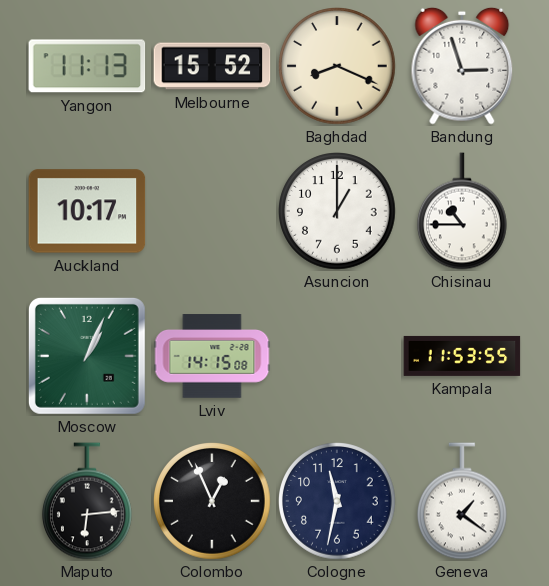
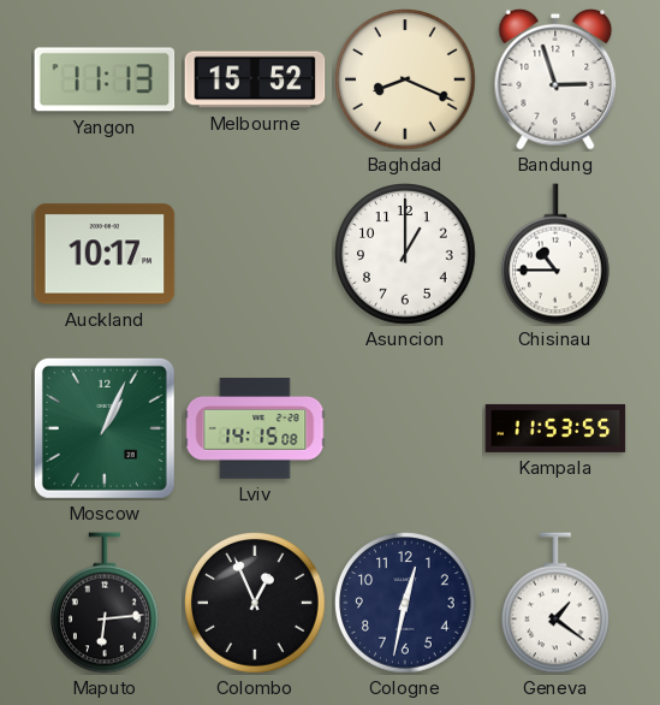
Cologne: 11:32 -> 12:32 (406, 604)
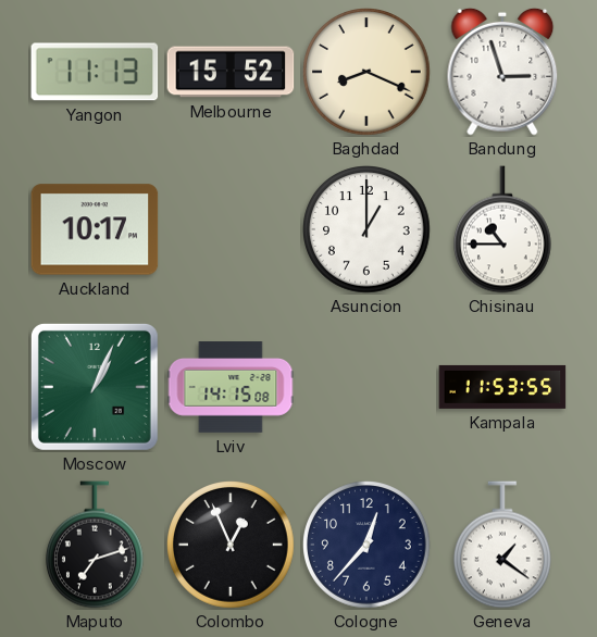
Maputo: 6:14 -> 7:12 (95, 545)
Cologne: 12:32 -> 12:37 (368, 546)
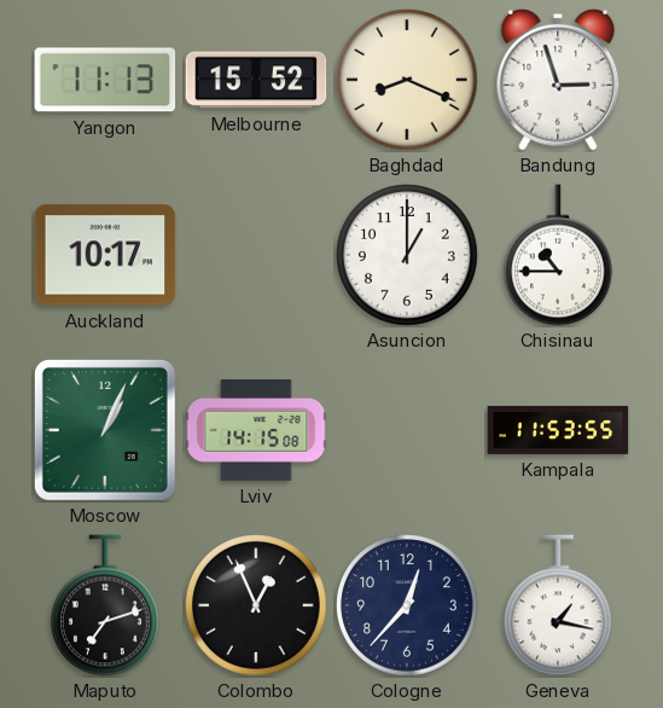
Geneva: 1:21 -> 1:17 (558, 605)
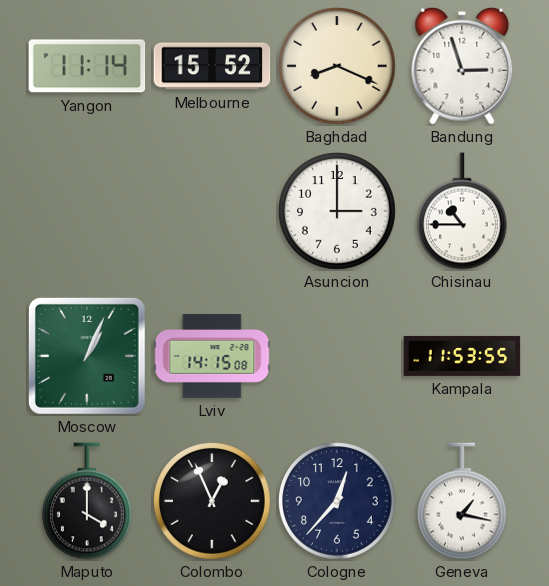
Yangon: 11:13 -> 11:14 (87, 66)
Auckland: 10:17 -> none (105, 255)
Asuncion: 1:00 -> 3:00 (338, 212)
Maputo: 7:12 -> 4:00 (87, 501)
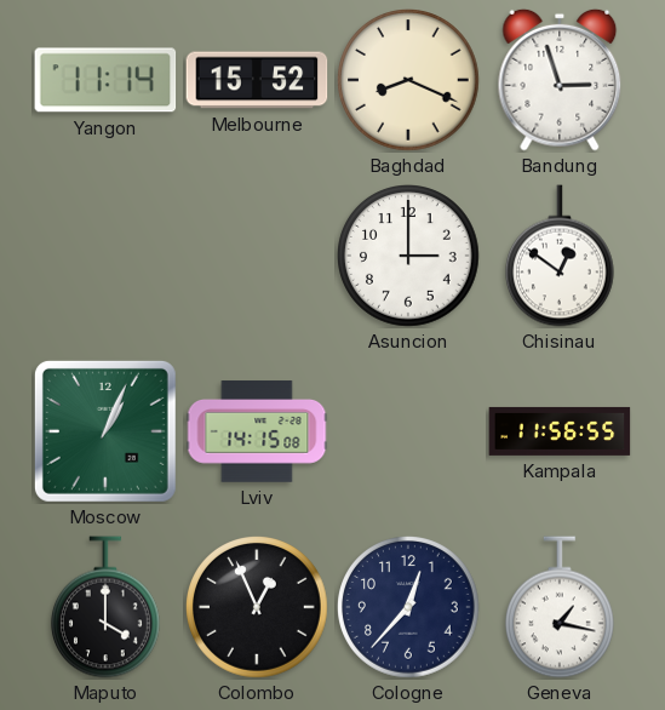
Chisinau: 10:45 -> 12:51 (560, 256)
Kampala: 11:53 -> 11:56 (560, 431)
